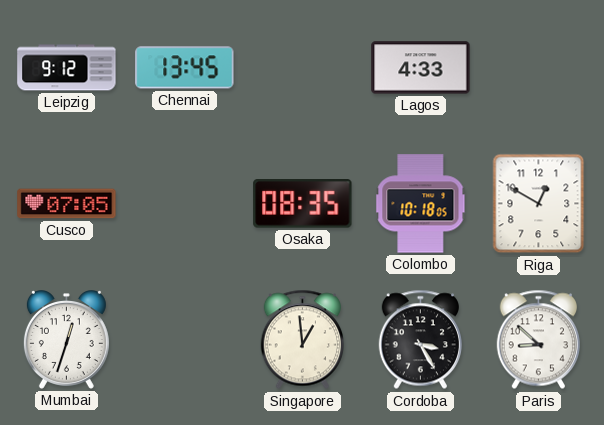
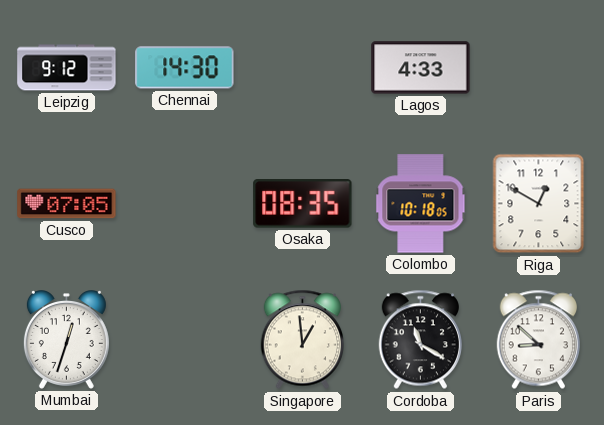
Chennai: 13:45 -> 14:30 (185, 68)
Cordoba: 3:25 -> 11:20 (420, 340)
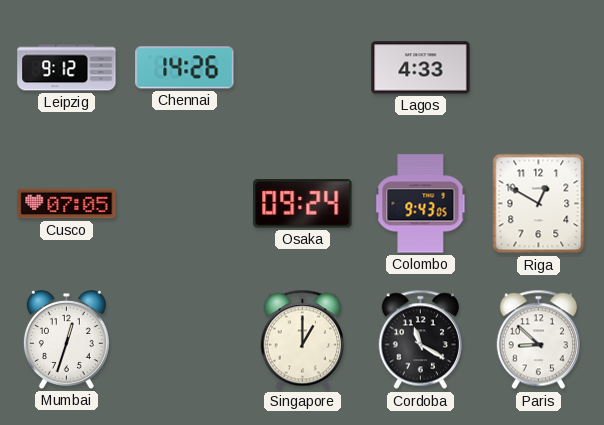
Chennai: 14:30 -> 14:26 (185, 68)
Osaka: 08:35 -> 09:24 (303, 204)
Colombo: 10:18 -> 9:43 (421, 204)
Singapore: 12:59 -> 1:00 (302, 340)
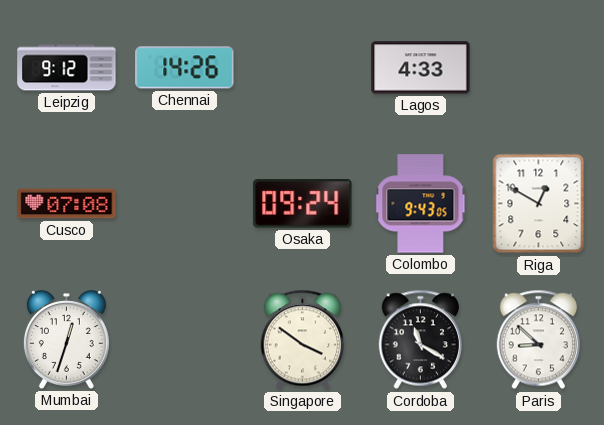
Cusco: 07:05 -> 07:08 (67, 204)
Singapore: 1:00 -> 3:51 (302, 340)
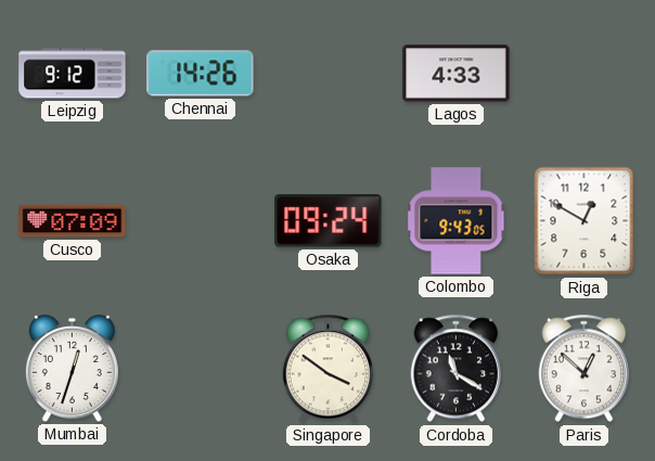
Cusco: 07:08 -> 07:09 (73, 221)
Paris: 8:52 -> 12:52 (583, 369)
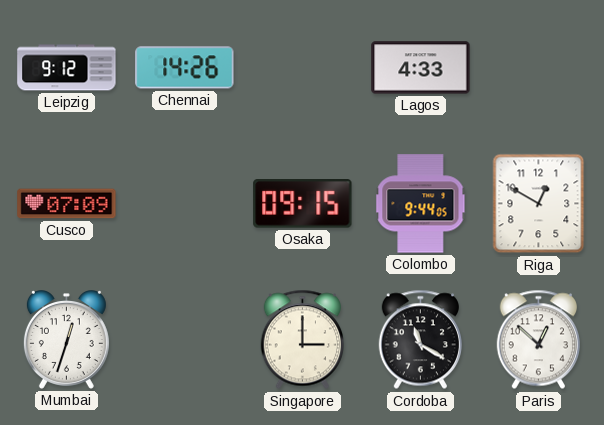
Osaka: 09:24 -> 09:15 (303, 204)
Colombo: 9:43 -> 9:44 (421, 204)
Singapore: 3:51 -> 3:00 (302, 340)
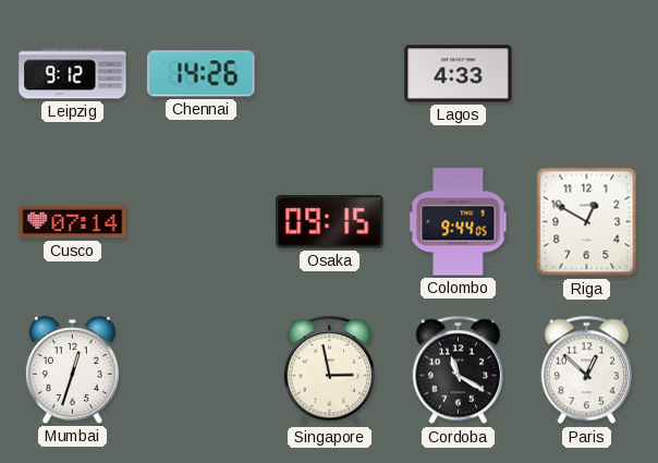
Cusco: 07:09 -> 07:14 (73, 222)
Singapore: 3:00 -> 2:58 (329, 370)
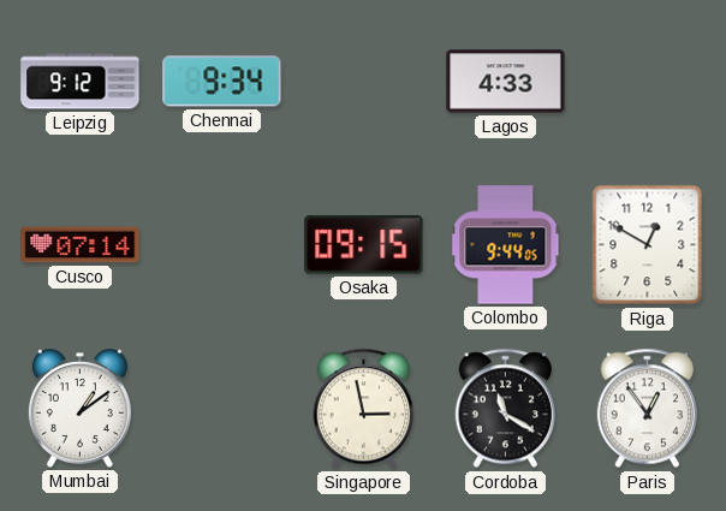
Chennai: 14:26 -> 9:34 (222, 82)
Mumbai: 12:33 -> 1:09 (79, 409)
Paris: 12:52 -> 12:54 (647, 409)
